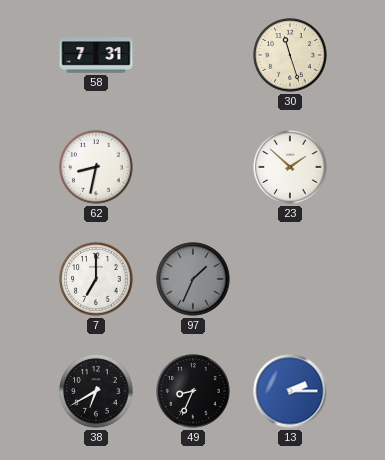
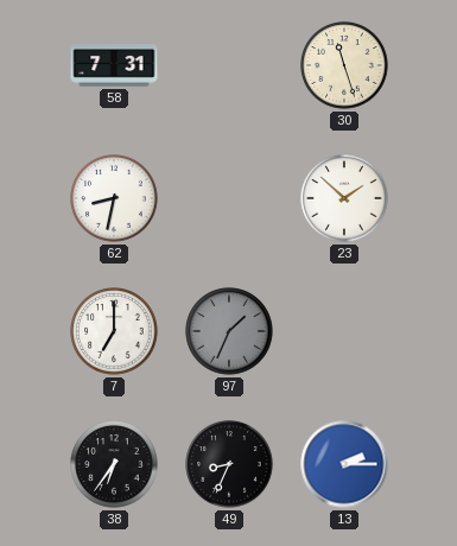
38: 6:40 -> 6:36 (114, 464)
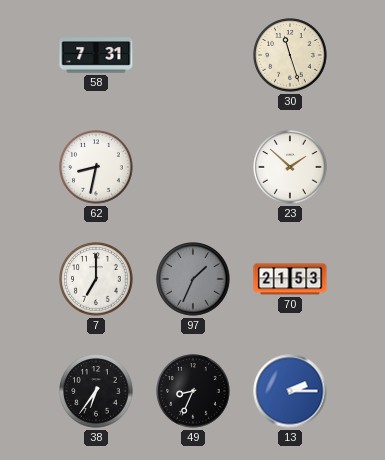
70: none -> 21:53 (290, 279)
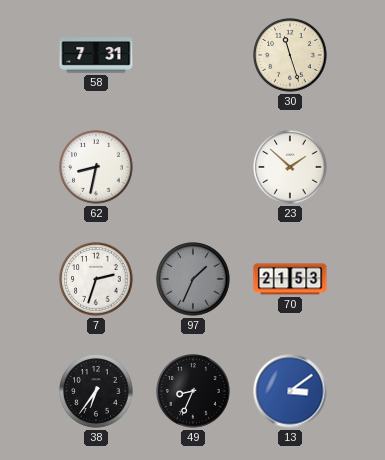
7: 7:00 -> 2:33 (96, 279)
13: 2:15 -> 3:09 (290, 391)
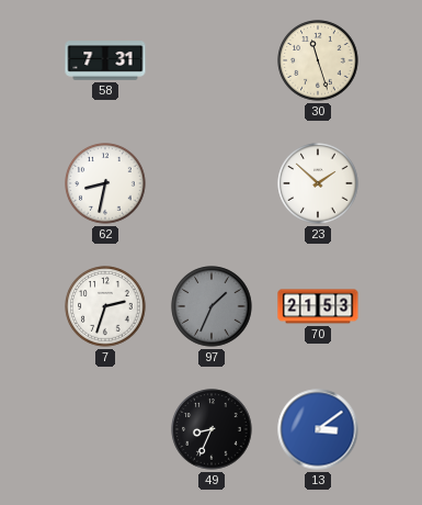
38: 6:36 -> none (96, 391)
